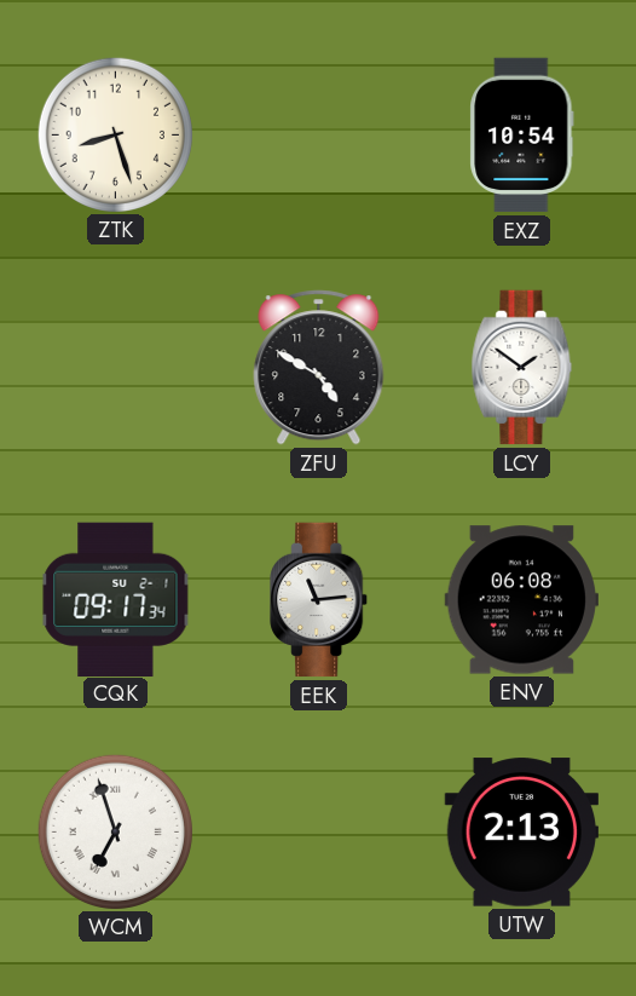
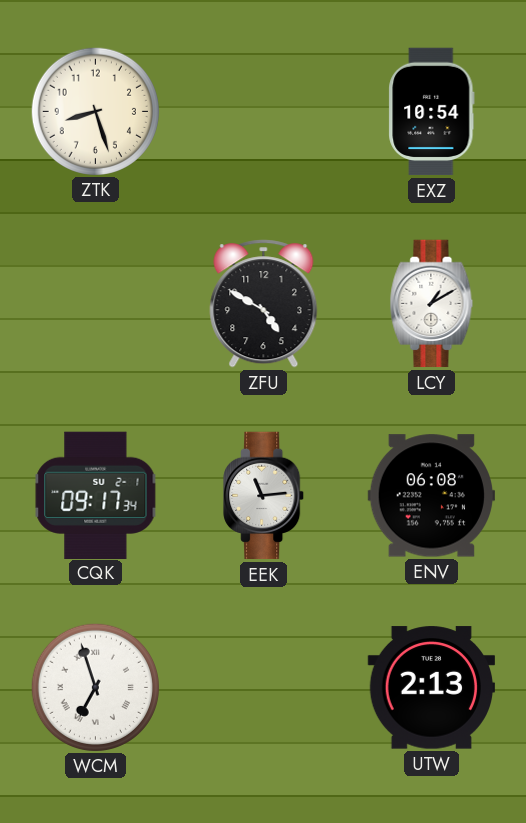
LCY: 1:51 -> 1:10 (432, 304)
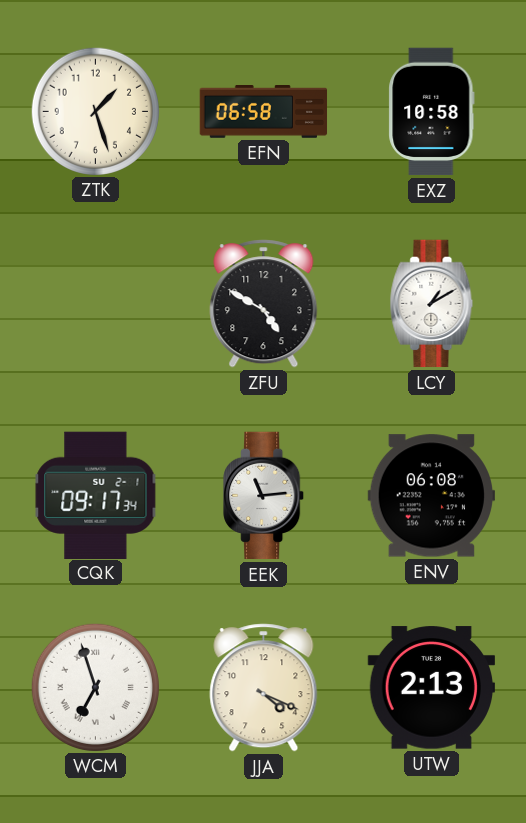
ZTK: 8:27 -> 1:27 (95, 111)
EFN: none -> 06:58 (264, 112)
EXZ: 10:54 -> 10:58 (432, 112)
JJA: none -> 4:19 (264, 688)
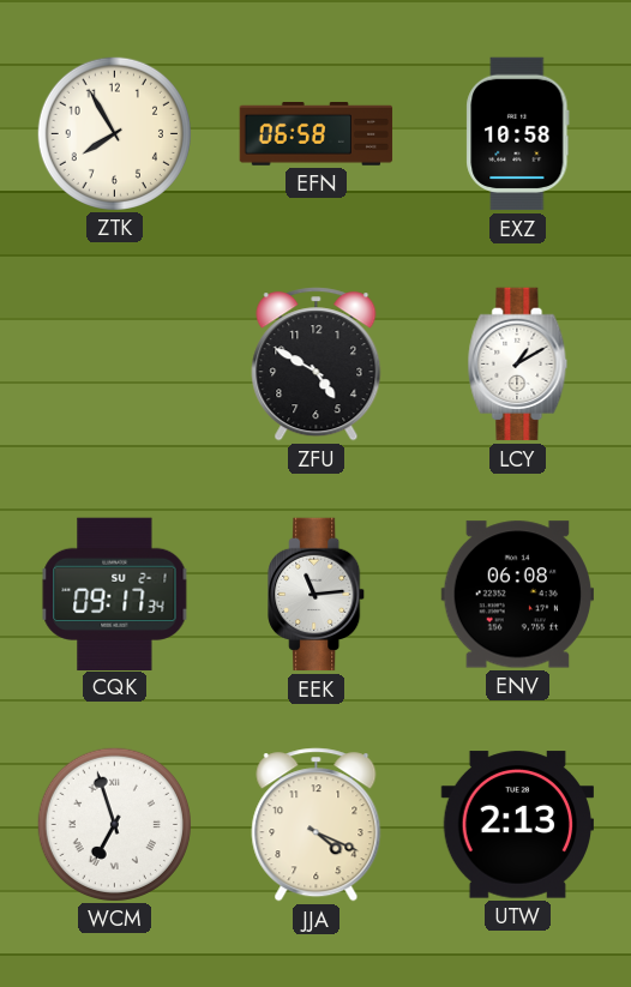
ZTK: 1:27 -> 7:55 (114, 133)
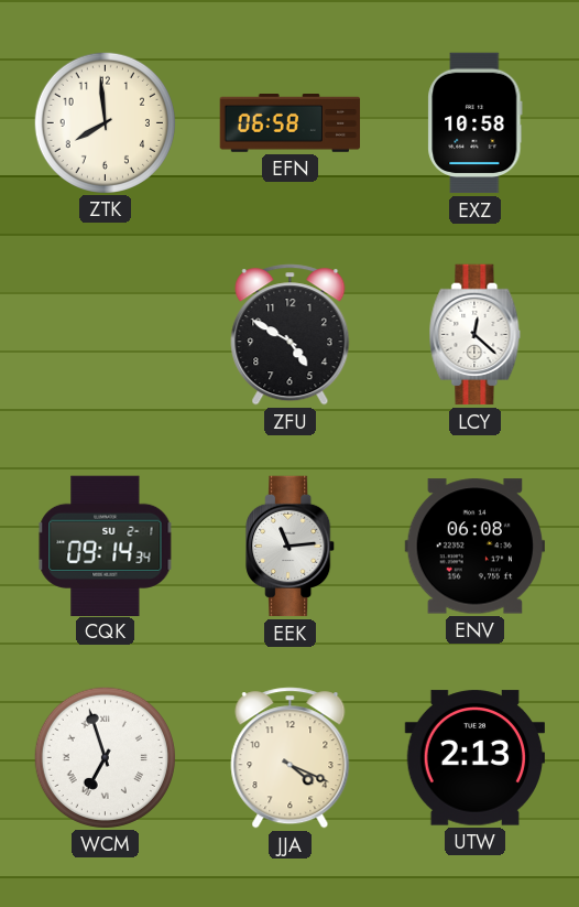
ZTK: 7:55 -> 7:59 (105, 122)
LCY: 1:10 -> 12:22 (476, 335)
CQK: 09:17 -> 09:14 (106, 546)
